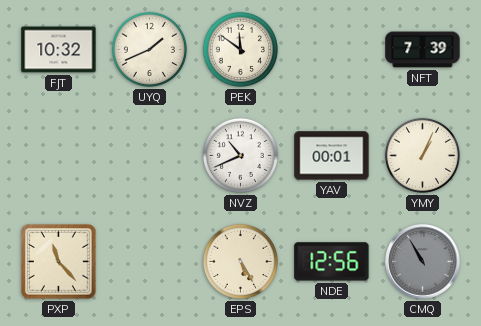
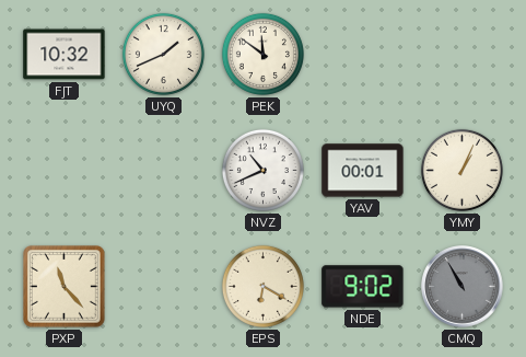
NFT: 7:39 -> none (423, 50)
EPS: 5:25 -> 6:20 (262, 286)
NDE: 12:56 -> 9:02 (363, 287)
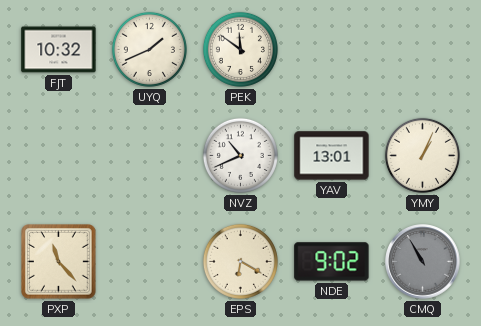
YAV: 00:01 -> 13:01 (332, 156)
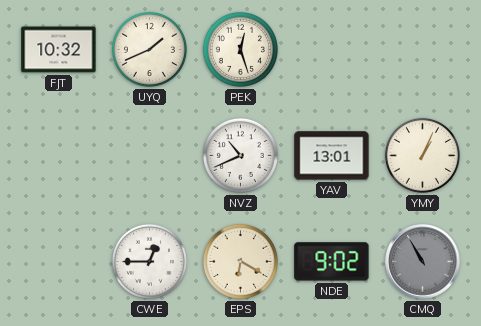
PEK: 11:51 -> 12:27 (240, 49)
PXP: 11:23 -> none (59, 262)
CWE: none -> 12:45 (149, 261)
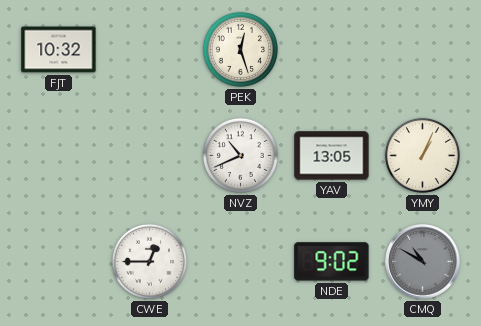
UYQ: 1:41 -> none (149, 49)
YAV: 13:01 -> 13:05 (332, 156)
EPS: 6:20 -> none (240, 261)
CMQ: 10:55 -> 10:50 (423, 262)
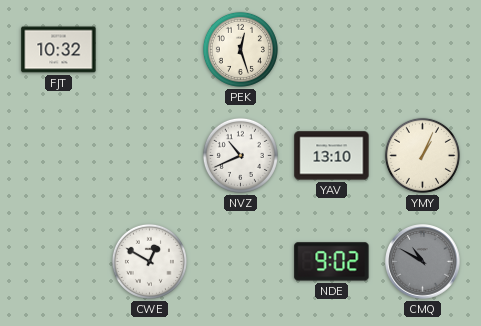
YAV: 13:05 -> 13:10 (332, 156)
CWE: 12:45 -> 12:50 (149, 261)
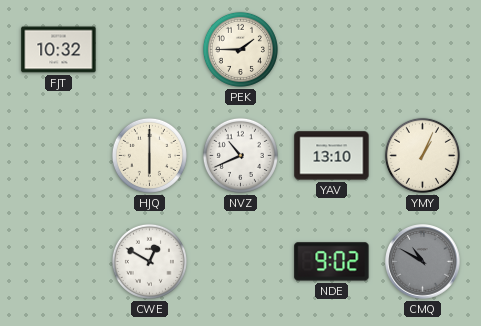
PEK: 12:27 -> 1:45 (240, 49)
HJQ: none -> 6:00 (149, 155)
